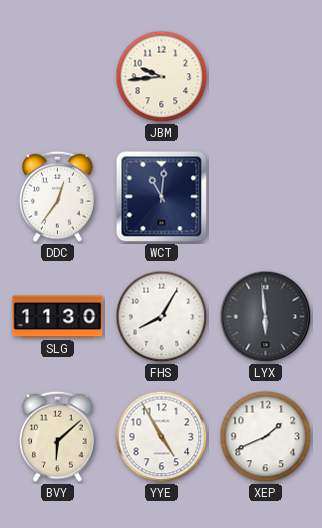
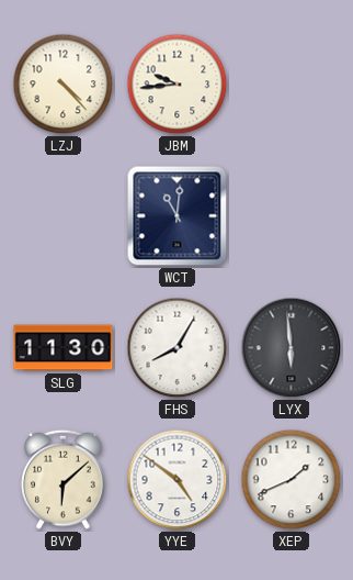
LZJ: none -> 4:23 (64, 85)
DDC: 12:36 -> none (58, 196)
YYE: 4:55 -> 4:51 (178, 480)
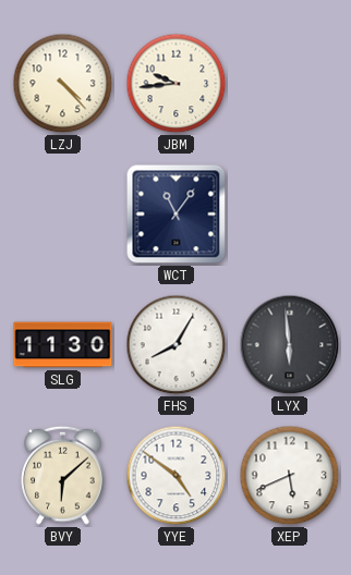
WCT: 11:01 -> 11:06 (177, 215)
XEP: 1:41 -> 5:41 (290, 476)
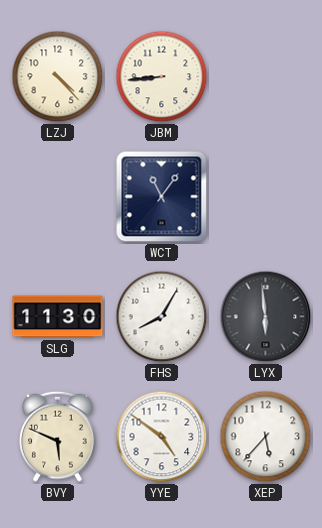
JBM: 9:44 -> 8:44 (162, 77)
BVY: 6:08 -> 5:49 (58, 436)
XEP: 5:41 -> 5:37 (266, 437)
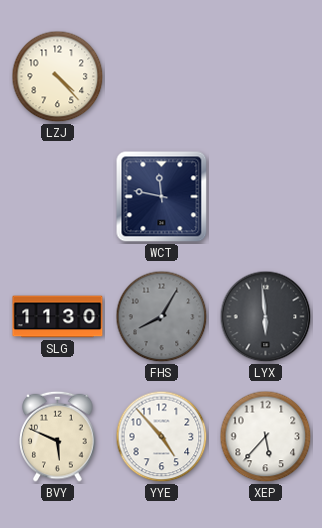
JBM: 8:44 -> none (162, 77)
WCT: 11:06 -> 11:47 (162, 197)
FHS dial: white -> grey (162, 317)
YYE: 4:51 -> 4:53 (162, 437)
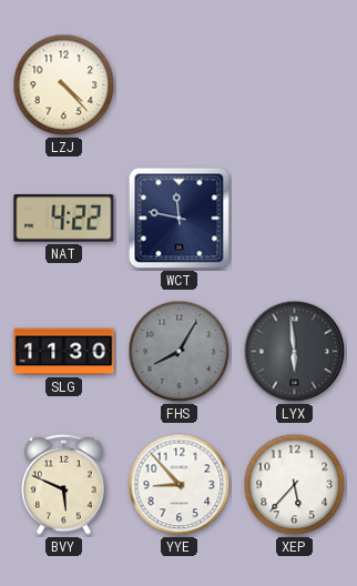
NAT: none -> 4:22 (64, 219)
YYE: 4:53 -> 8:53 (180, 485)
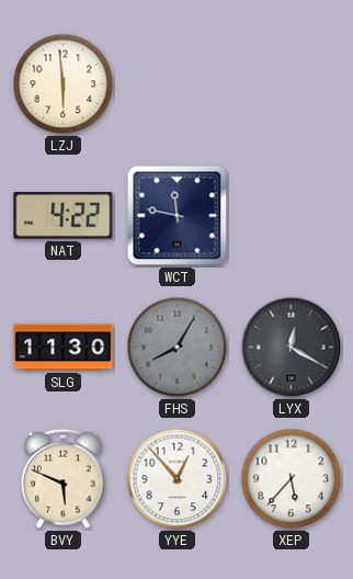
LZJ: 4:23 -> 5:59 (64, 84)
LYX: 5:59 -> 12:20 (292, 348)
YYE: 8:53 -> 12:53 (178, 479)
